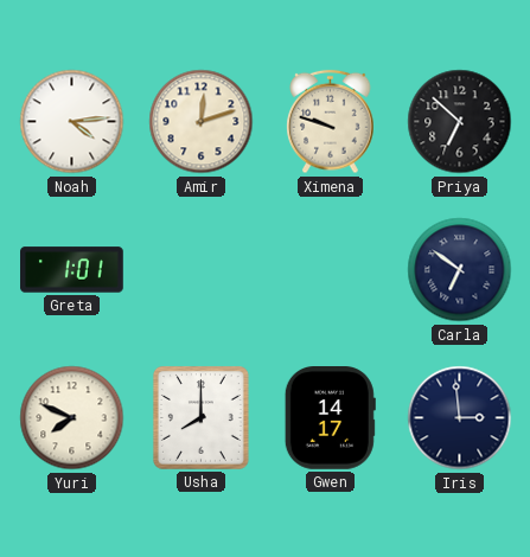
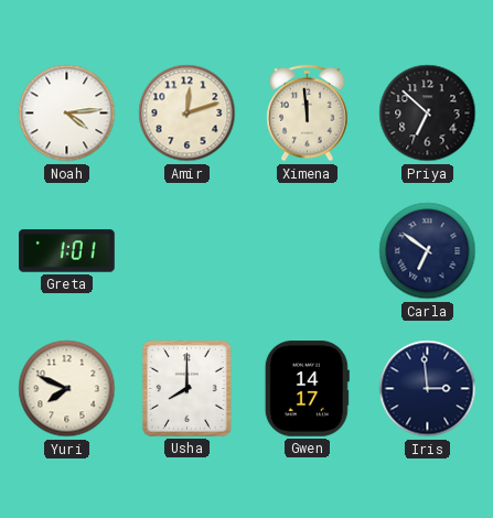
Ximena: 9:48 -> 11:59 (308, 114)
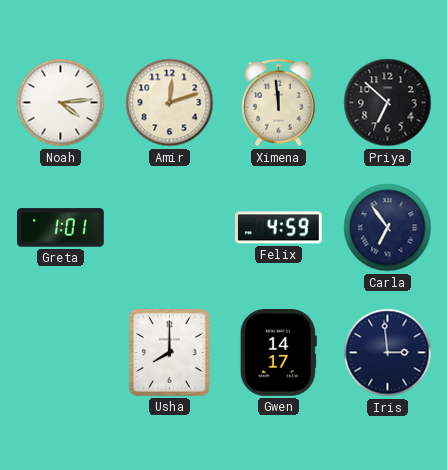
Felix: none -> 4:59 (279, 228)
Carla: 6:51 -> 6:54 (388, 228)
Yuri: 7:49 -> none (67, 389)
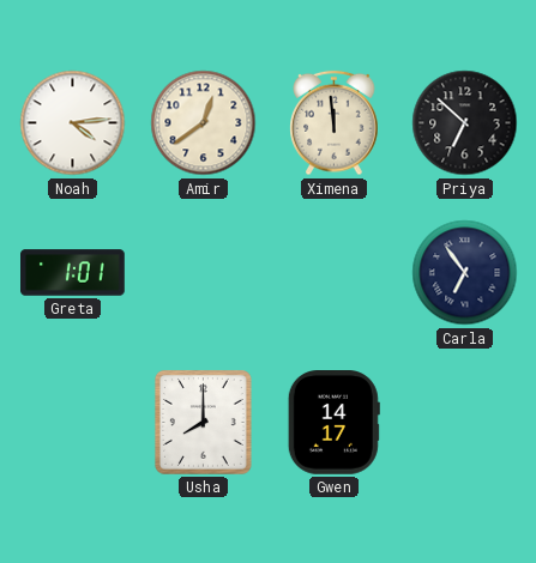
Amir: 12:12 -> 12:39 (204, 123)
Felix: 4:59 -> none (279, 228)
Iris: 2:59 -> none (388, 353)
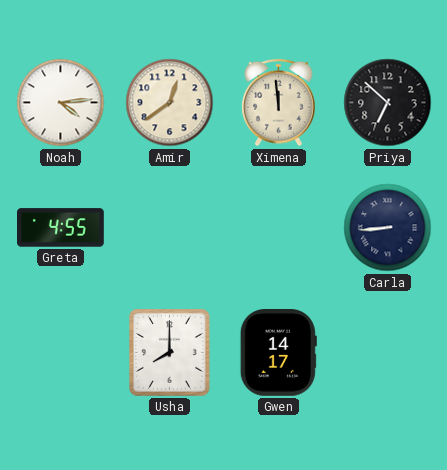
Greta: 1:01 -> 4:55 (61, 228)
Carla: 6:54 -> 8:44 (388, 228)
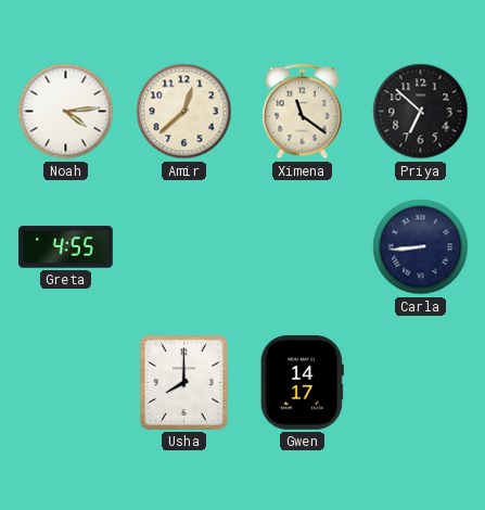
Amir: 12:39 -> 12:38 (184, 112)
Ximena: 11:59 -> 11:21 (303, 112)
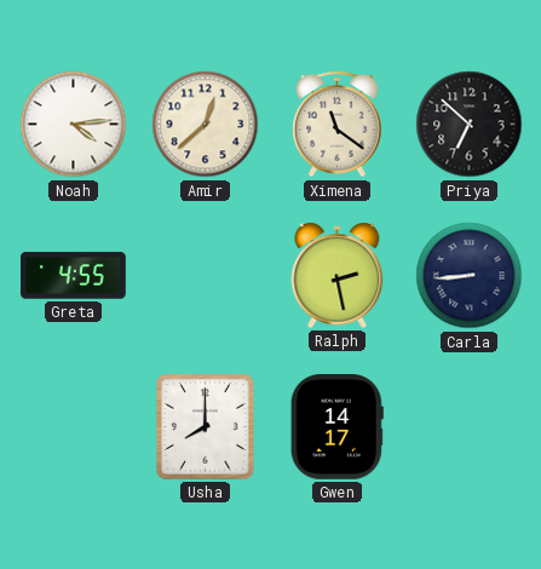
Ralph: none -> 2:28 (338, 275)
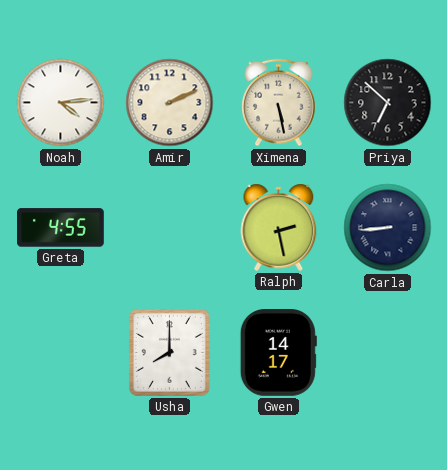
Amir: 12:38 -> 2:11 (170, 103)
Ximena: 11:21 -> 5:28 (279, 103)
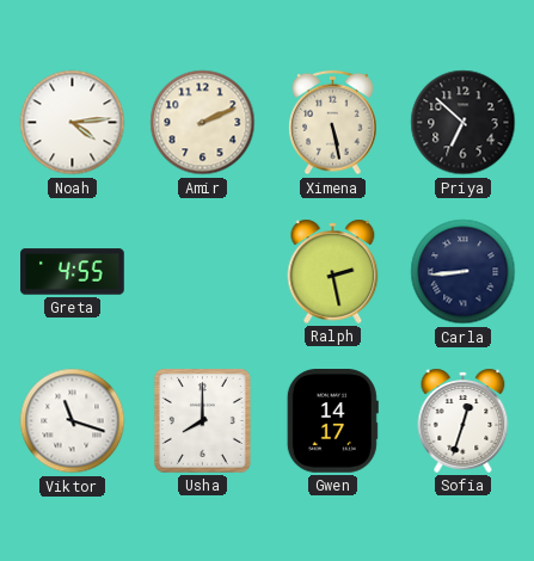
Viktor: none -> 11:18 (73, 421)
Sofia: none -> 12:33 (464, 420)
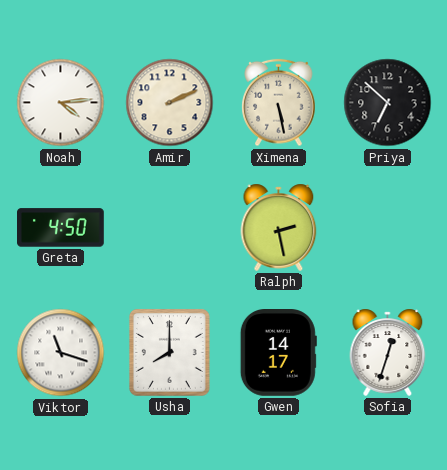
Greta: 4:55 -> 4:50 (61, 228)
Carla: 8:44 -> none (464, 272)
